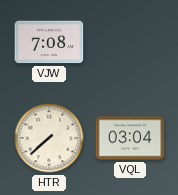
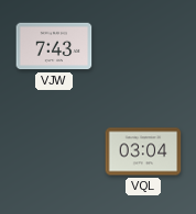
VJW: 7:08 -> 7:43 (54, 46)
HTR: 7:38 -> none (49, 138)
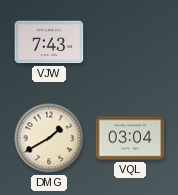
DMG: none -> 1:40 (49, 138)
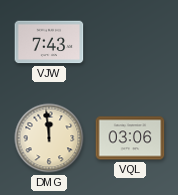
DMG: 1:40 -> 11:59 (49, 138)
VQL: 03:04 -> 03:06 (130, 138)
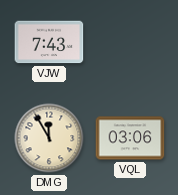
DMG: 11:59 -> 11:55 (49, 138)
